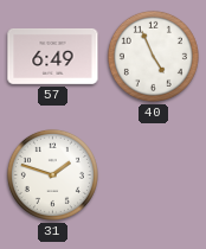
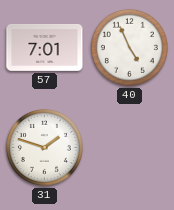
57: 6:49 -> 7:01 (45, 47)
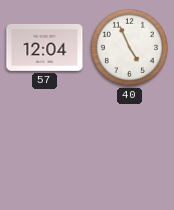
57: 7:01 -> 12:04 (45, 47)
31: 1:48 -> none (44, 147)
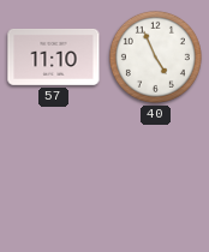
57: 12:04 -> 11:10 (54, 56)
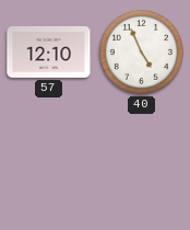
57: 11:10 -> 12:10 (49, 51)
